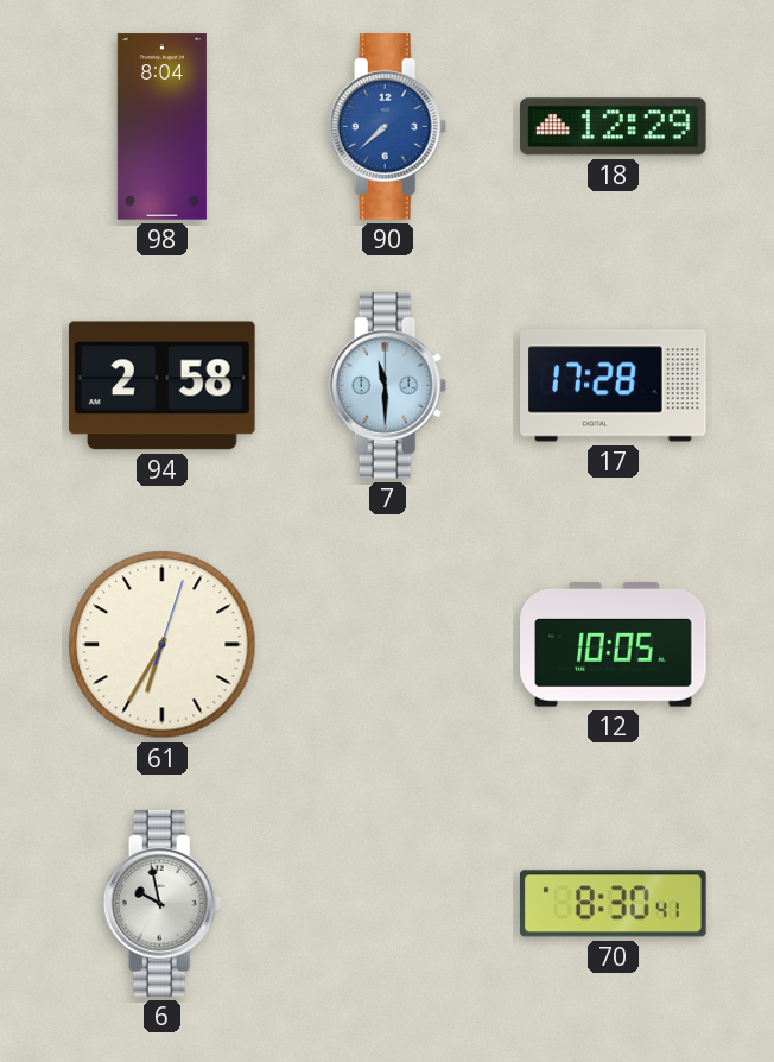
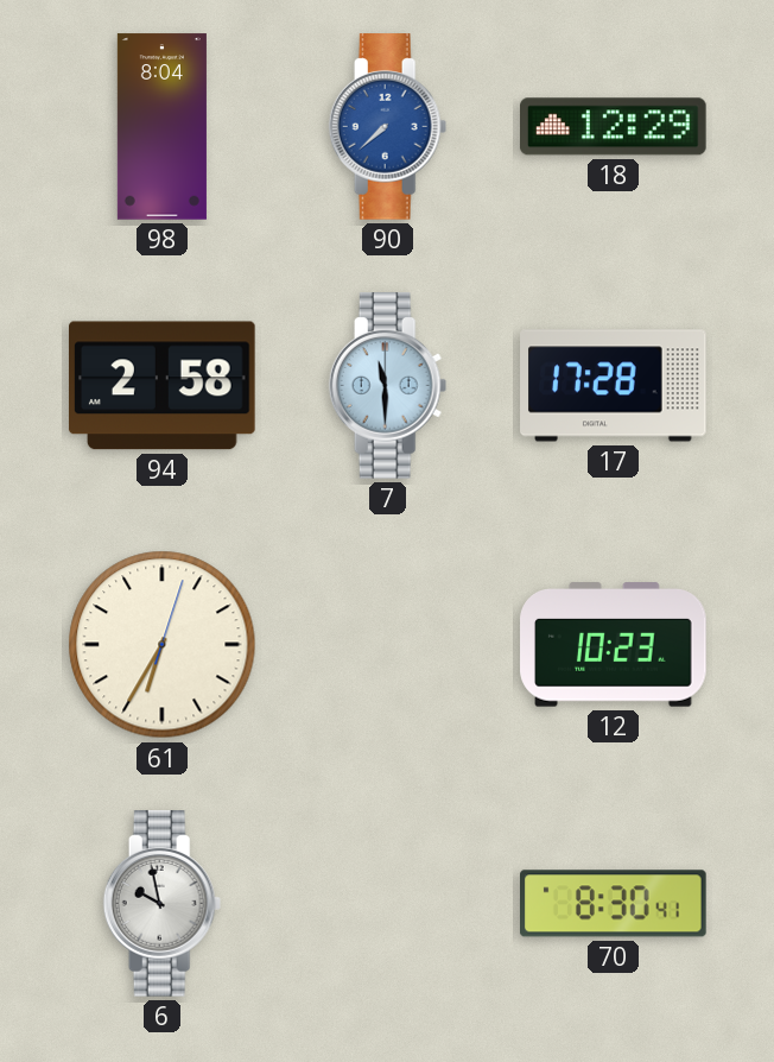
12: 10:05 -> 10:23 (614, 645)
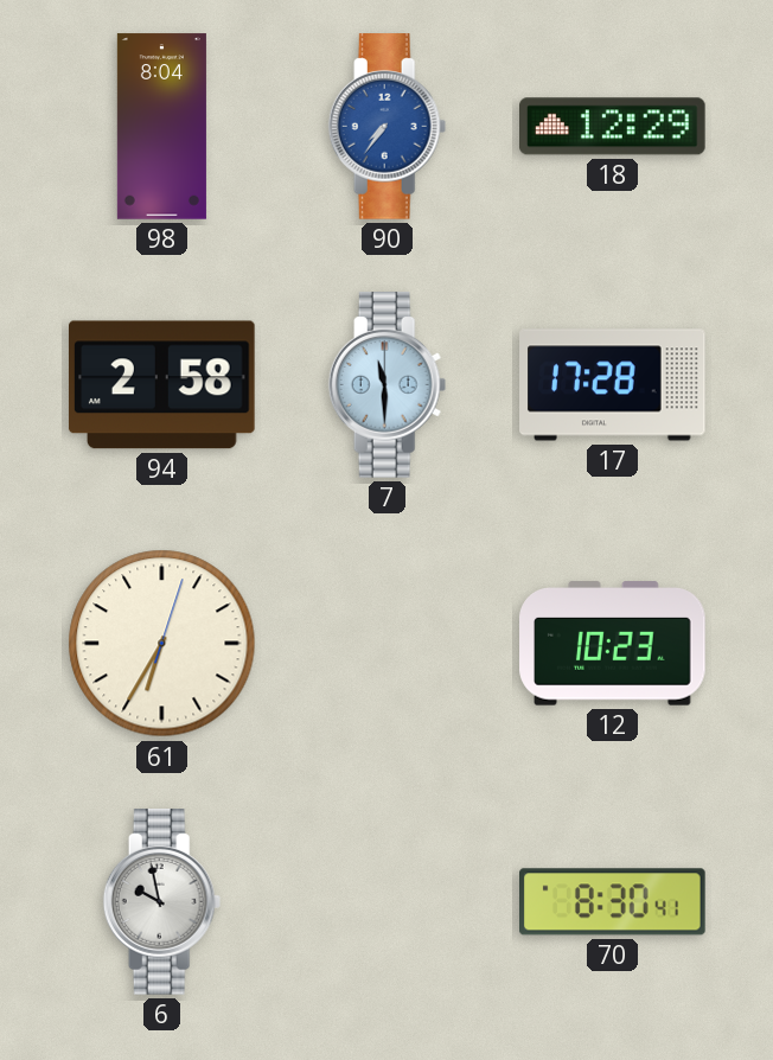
90: 7:38 -> 7:36 (388, 127)
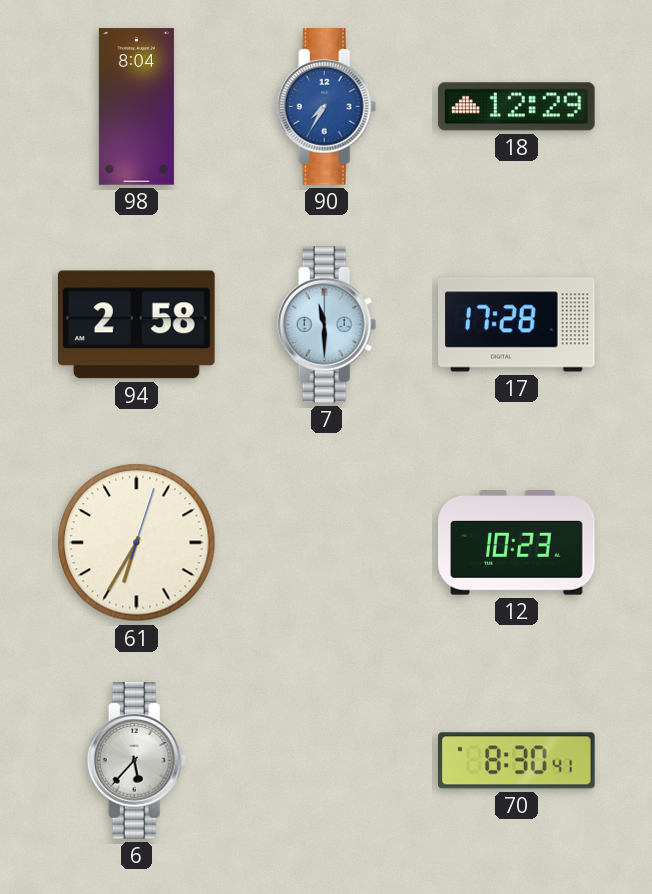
90: 7:36 -> 7:35 (327, 107)
6: 9:58 -> 5:37 (137, 761)
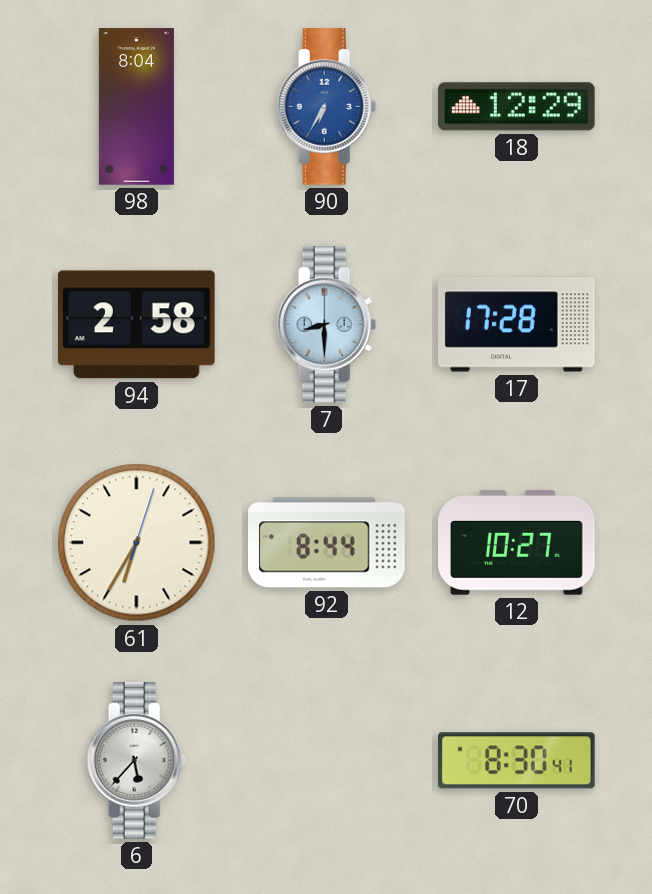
90: 7:35 -> 6:35 (327, 107)
7: 11:30 -> 8:30 (327, 325)
92: none -> 8:44 (327, 543)
12: 10:23 -> 10:27 (517, 543)
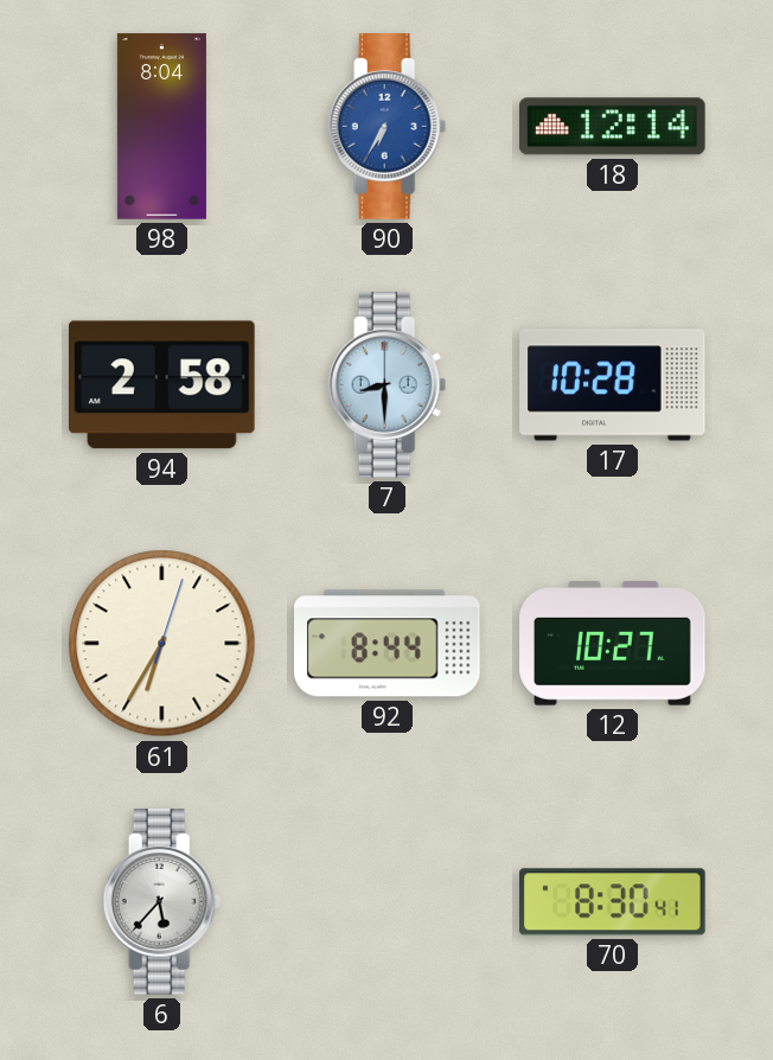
18: 12:29 -> 12:14 (613, 127)
17: 17:28 -> 10:28 (613, 385)
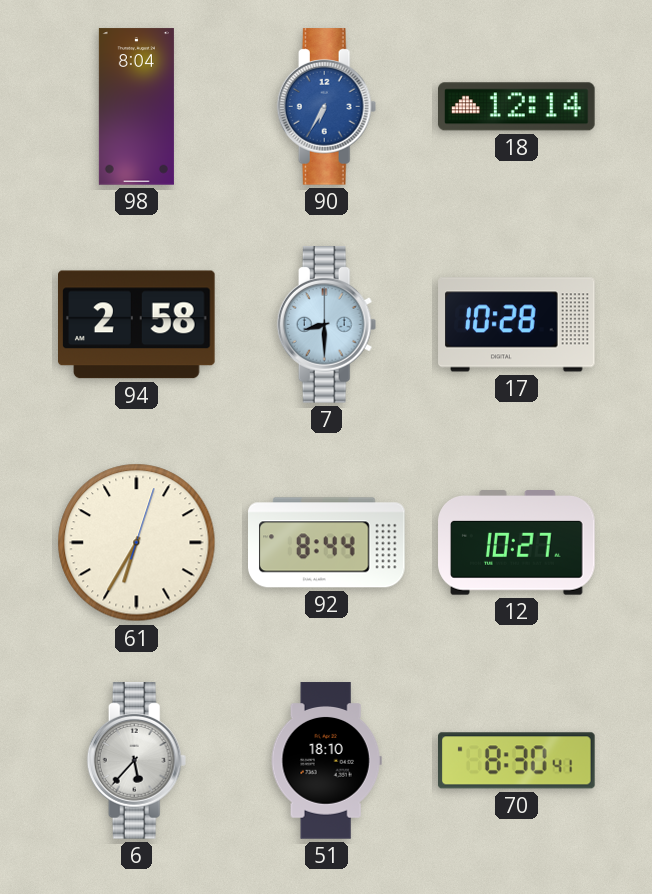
51: none -> 18:10 (326, 761)
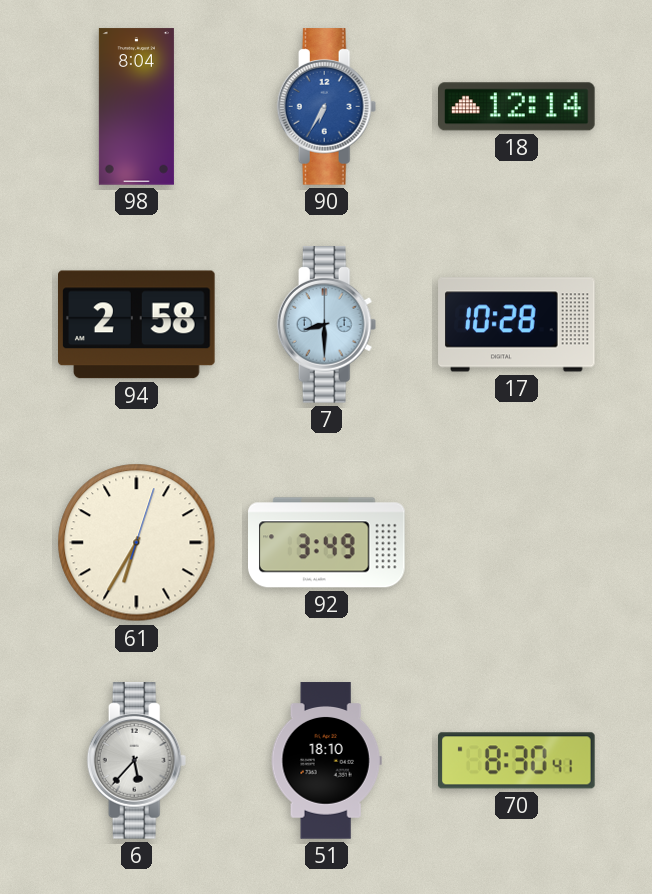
92: 8:44 -> 3:49 (327, 543)
12: 10:27 -> none (517, 543)
